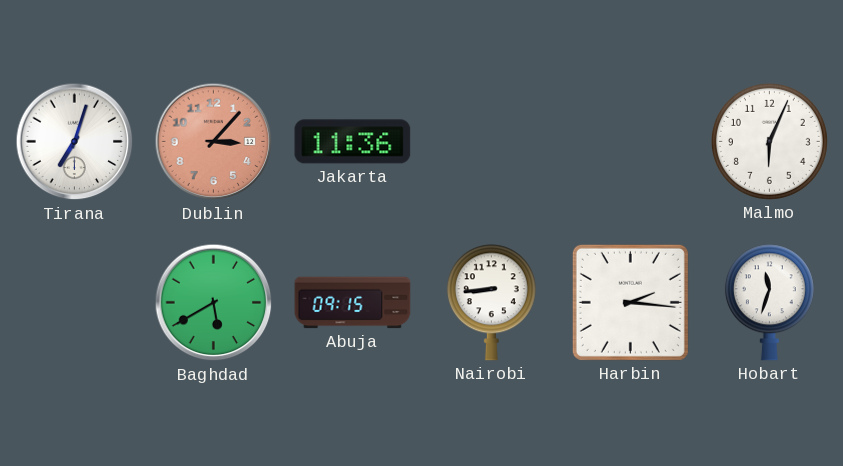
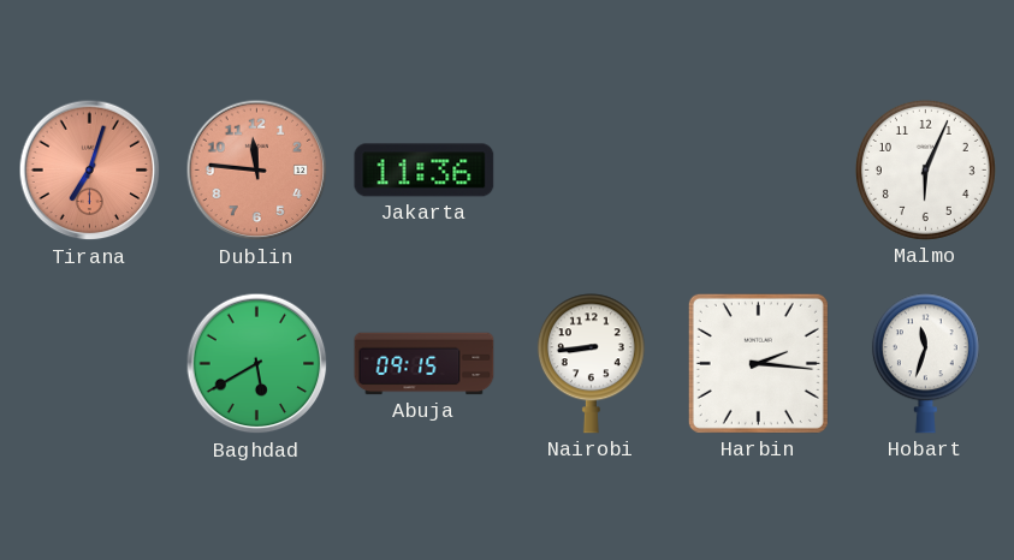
Tirana dial: white -> salmon (90, 171)
Dublin: 3:07 -> 11:46 (257, 171)
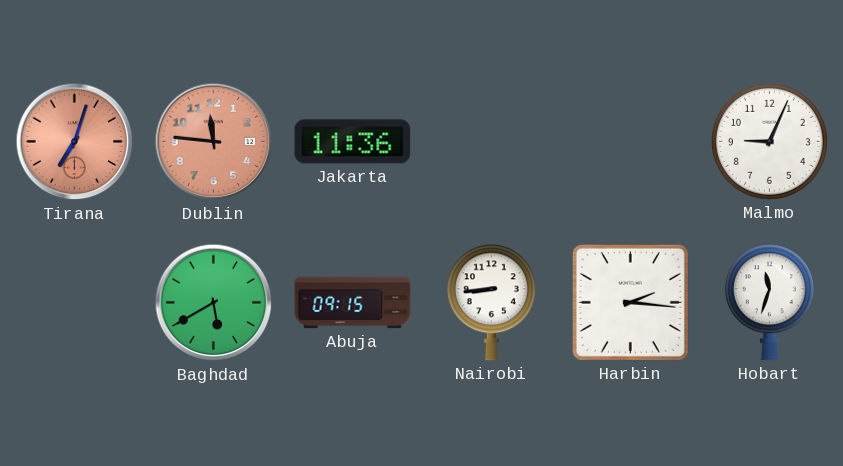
Malmo: 6:04 -> 9:04 (769, 141)
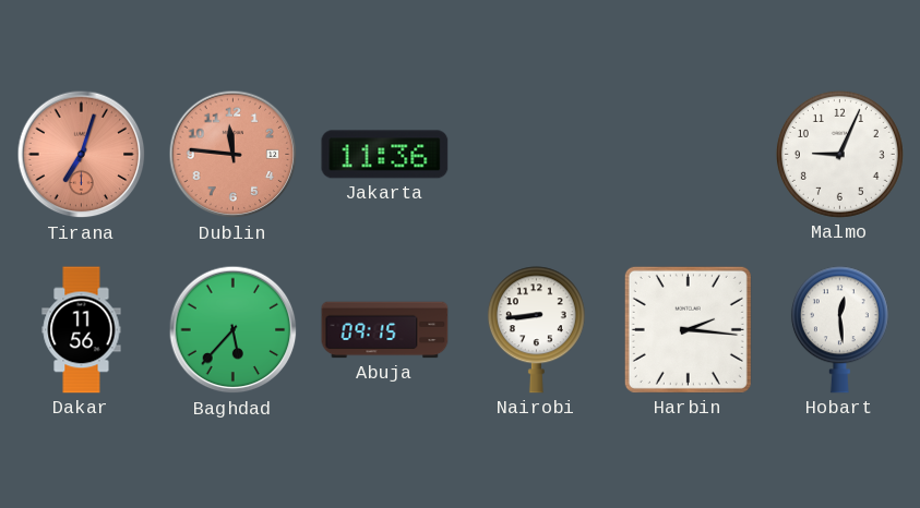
Dakar: none -> 11:56 (82, 330)
Baghdad: 5:40 -> 5:37 (234, 330)
Hobart: 11:33 -> 12:29 (839, 330)
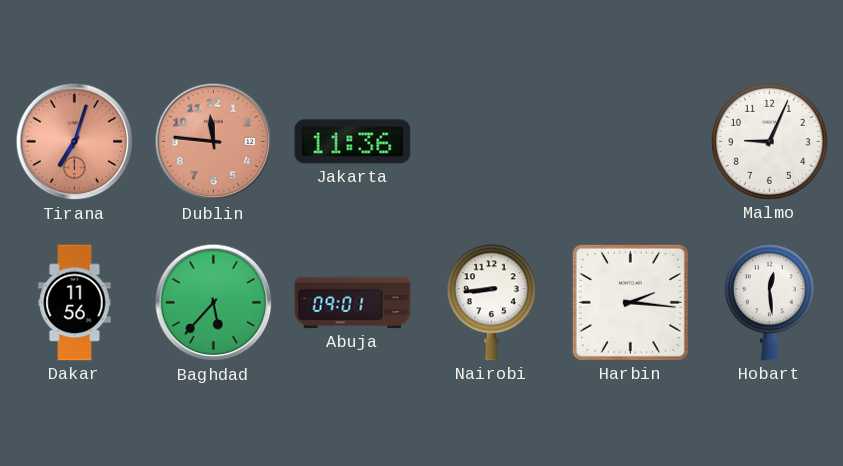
Abuja: 09:15 -> 09:01 (353, 303)
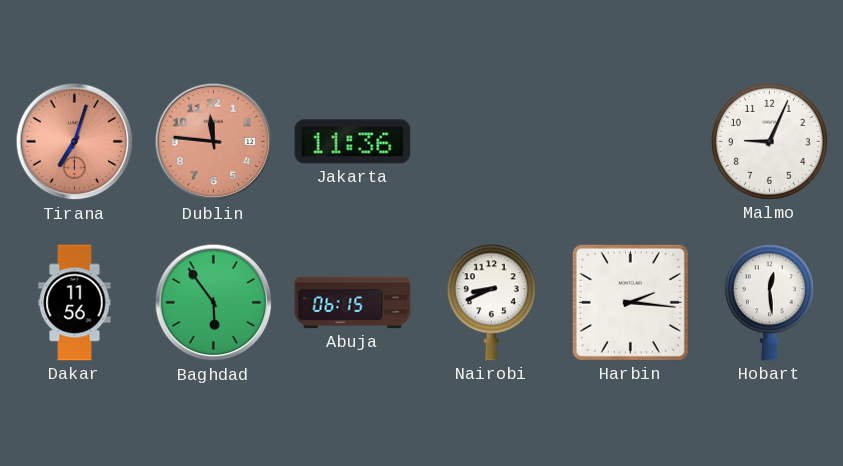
Baghdad: 5:37 -> 5:54 (214, 303)
Abuja: 09:01 -> 06:15 (353, 303)
Nairobi: 8:44 -> 8:41 (491, 303)
